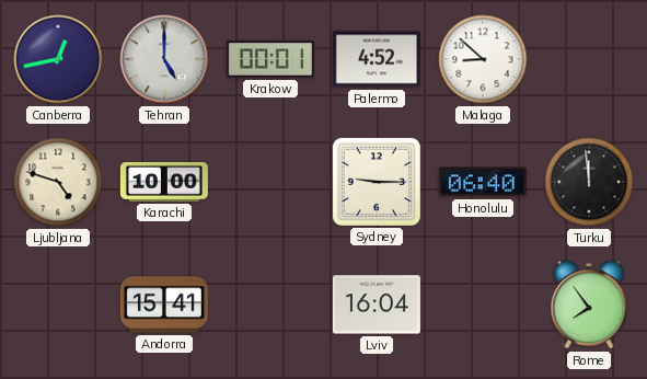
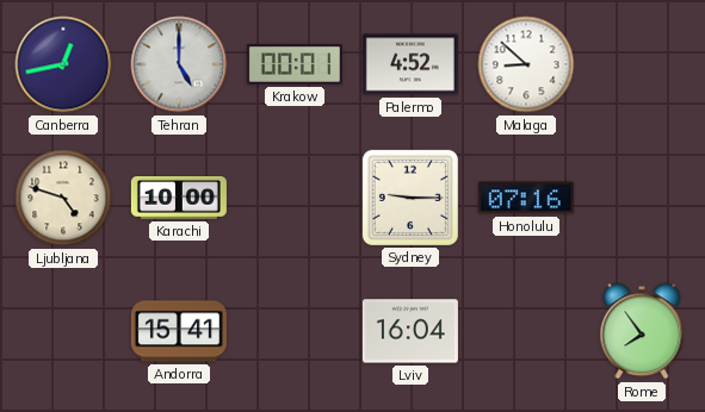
Honolulu: 06:40 -> 07:16 (526, 198)
Turku: 11:59 -> none (589, 182)
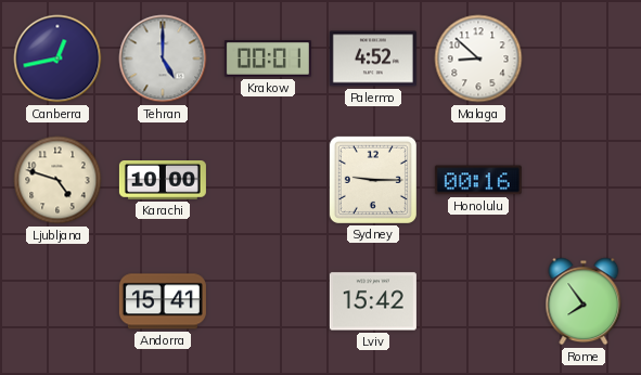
Honolulu: 07:16 -> 00:16 (478, 180)
Lviv: 16:04 -> 15:42 (373, 301)
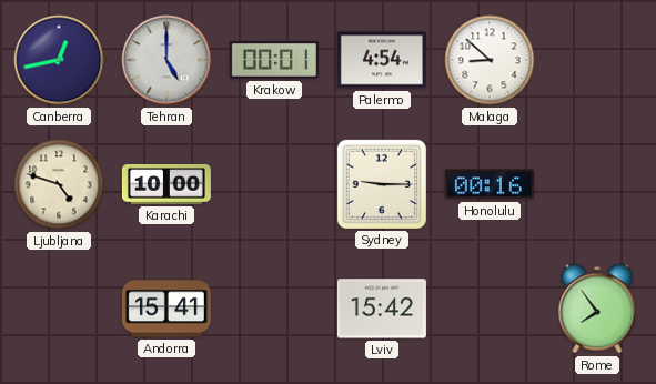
Palermo: 4:52 -> 4:54 (382, 60)
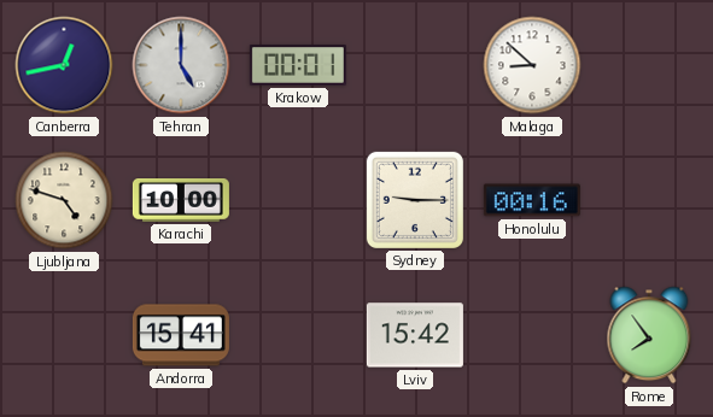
Palermo: 4:54 -> none (382, 60)
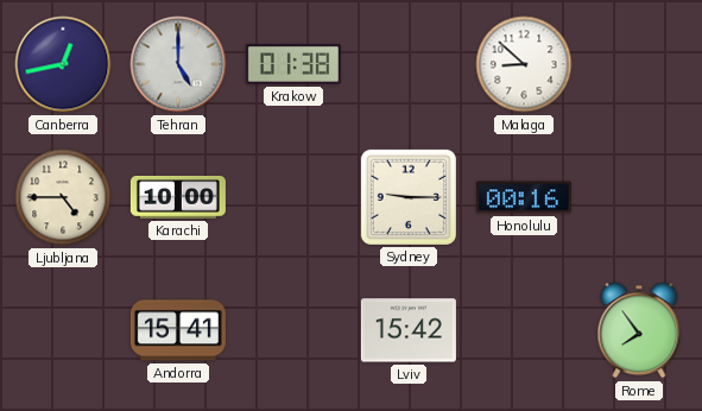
Krakow: 00:01 -> 01:38 (293, 64)
Ljubljana: 4:48 -> 4:45 (63, 197)
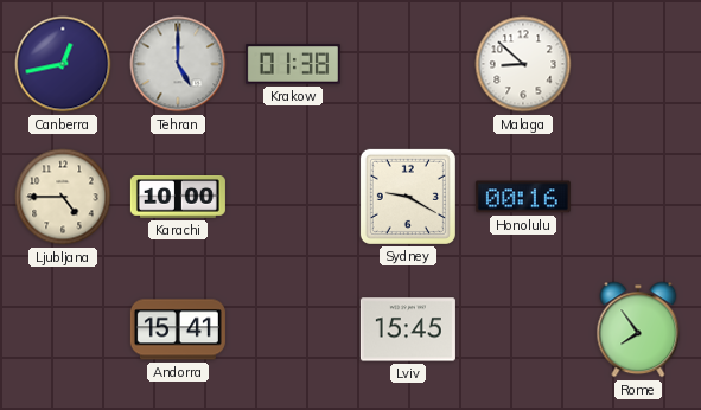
Sydney: 9:15 -> 9:20 (408, 197)
Lviv: 15:42 -> 15:45 (408, 329)
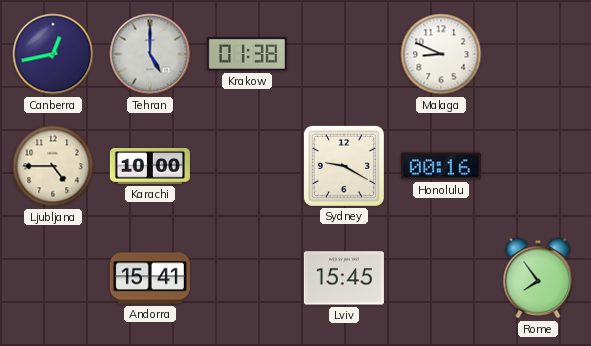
Malaga: 8:52 -> 8:49 (441, 54)
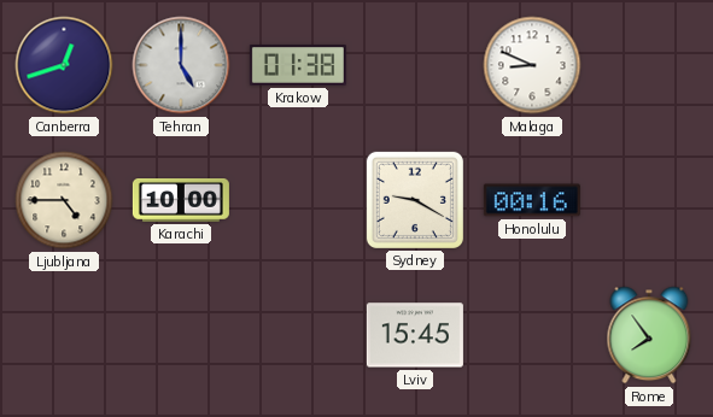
Canberra: 12:43 -> 12:42 (64, 65)
Andorra: 15:41 -> none (150, 278)
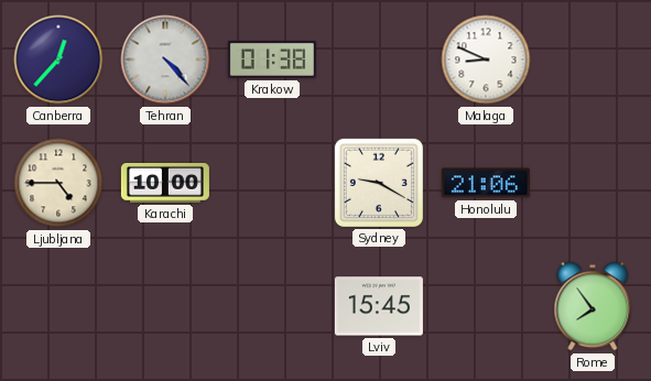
Canberra: 12:42 -> 12:37 (58, 59)
Tehran: 5:00 -> 4:23 (165, 59)
Honolulu: 00:16 -> 21:06 (486, 183)
